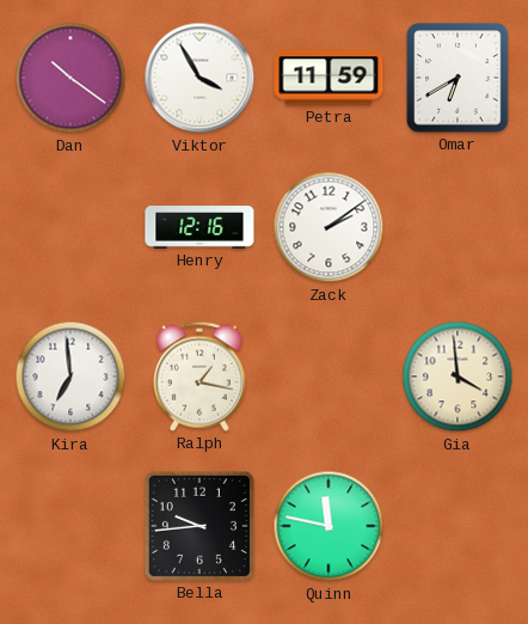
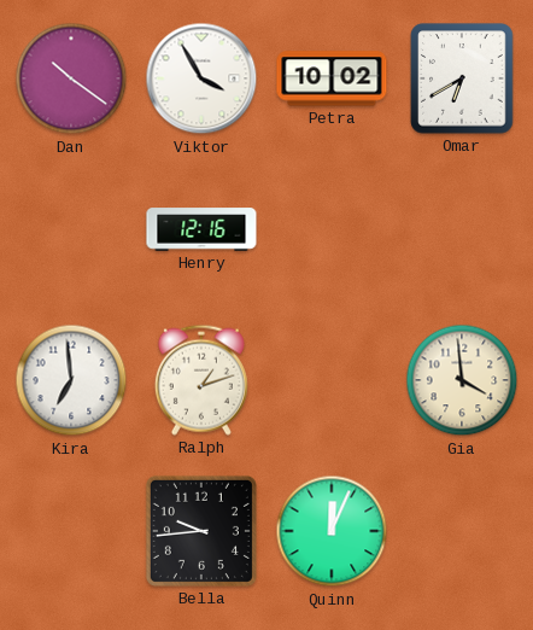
Petra: 11:59 -> 10:02 (332, 78)
Zack: 2:09 -> none (329, 227)
Ralph: 1:17 -> 1:12 (201, 380)
Quinn: 11:47 -> 12:04 (332, 531)
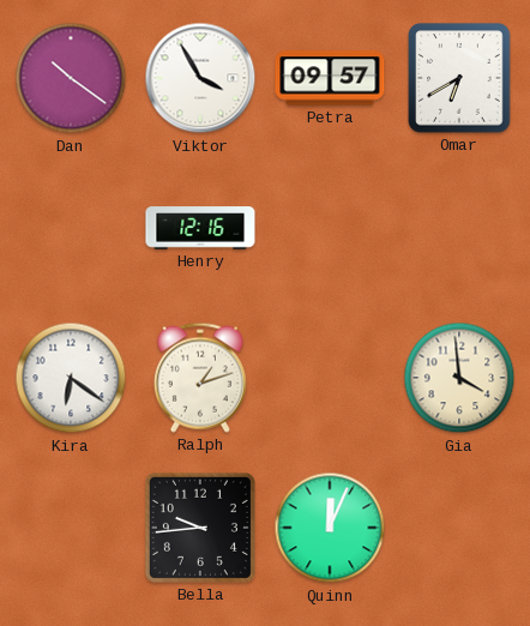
Petra: 10:02 -> 09:57 (330, 78)
Kira: 6:59 -> 6:21 (71, 378)
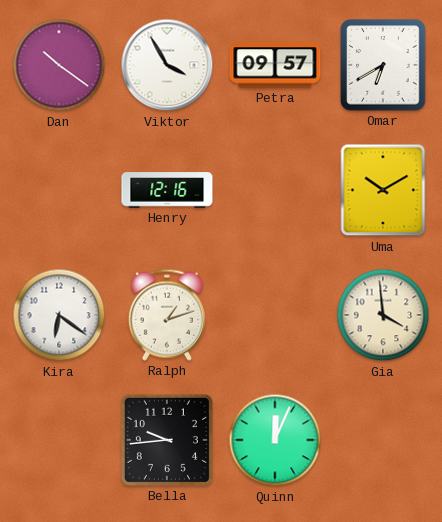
Uma: none -> 10:10 (383, 190)
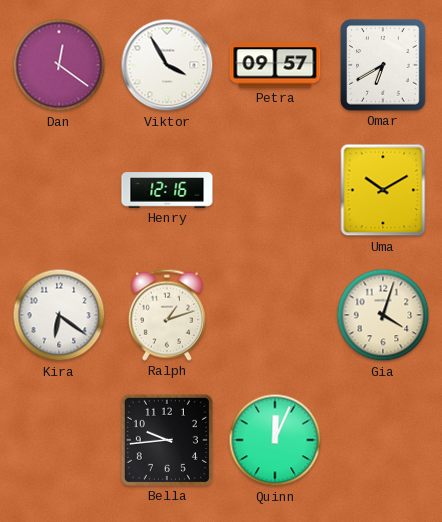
Dan: 10:21 -> 12:21 (59, 65)
Gia: 3:59 -> 4:03 (383, 315)
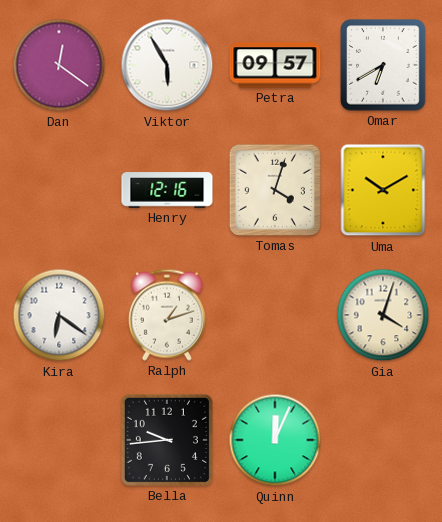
Viktor: 3:55 -> 5:55 (167, 65)
Tomas: none -> 4:03 (275, 190)
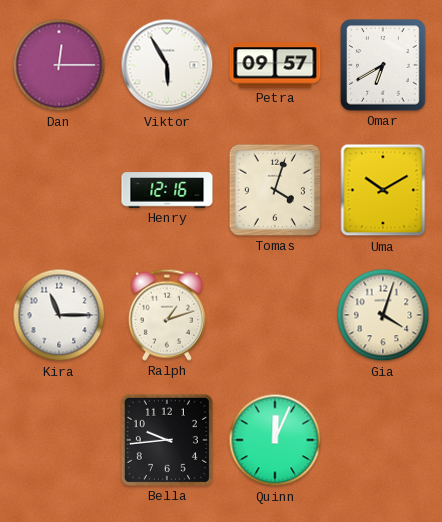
Dan: 12:21 -> 12:15 (59, 65)
Kira: 6:21 -> 11:15 (59, 315)
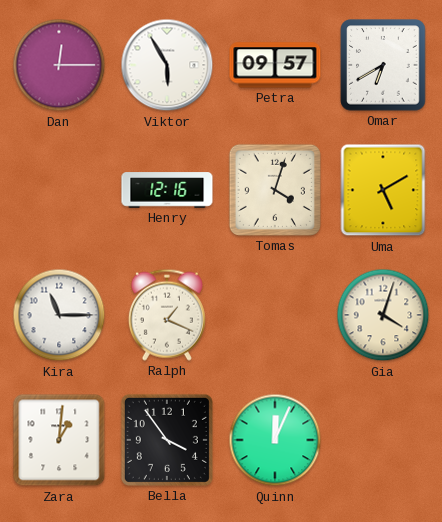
Uma: 10:10 -> 5:10 (383, 190)
Ralph: 1:12 -> 1:19 (167, 315)
Zara: none -> 1:01 (59, 440)
Bella: 9:44 -> 3:54 (167, 440)
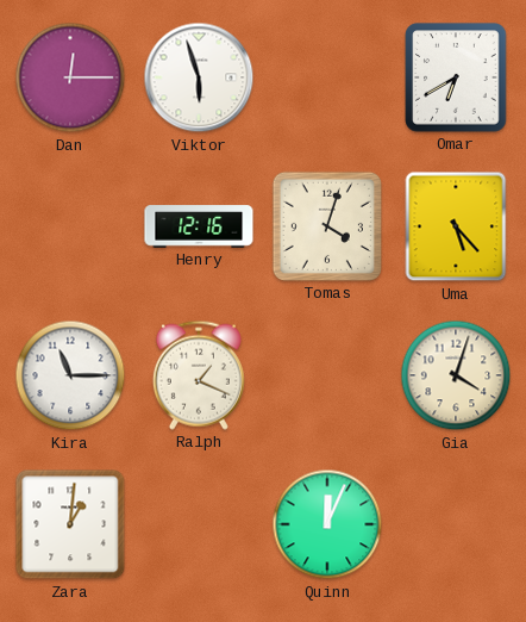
Viktor: 5:55 -> 5:57 (199, 77)
Petra: 09:57 -> none (275, 65)
Uma: 5:10 -> 5:23 (456, 226)
Bella: 3:54 -> none (167, 440)
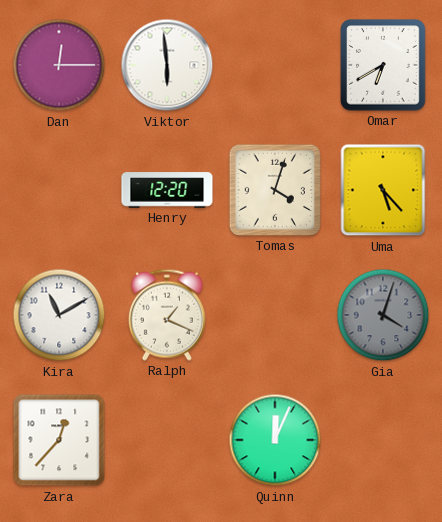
Viktor: 5:57 -> 5:59 (167, 65)
Henry: 12:16 -> 12:20 (167, 190)
Kira: 11:15 -> 11:10 (59, 315)
Gia dial: cream -> grey (383, 315)
Zara: 1:01 -> 12:37 (59, 440)
